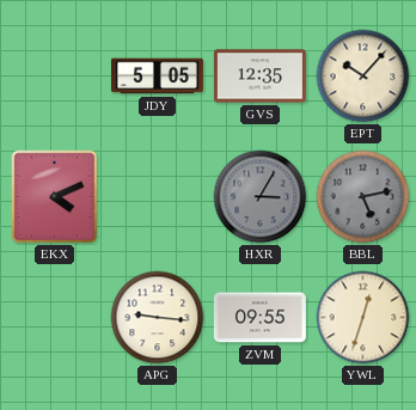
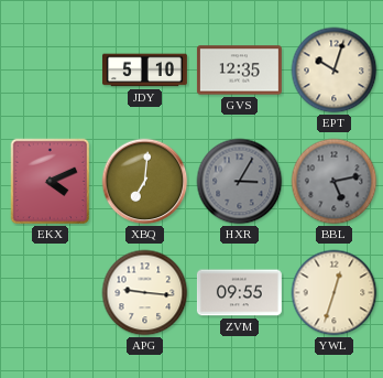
JDY: 5:05 -> 5:10 (144, 71)
EPT: 10:07 -> 10:03 (335, 71)
XBQ: none -> 7:01 (145, 182)
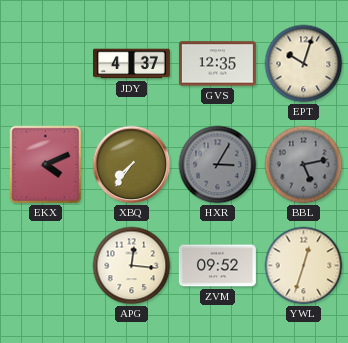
JDY: 5:10 -> 4:37 (131, 64)
XBQ: 7:01 -> 7:36 (132, 165)
APG: 9:16 -> 12:16 (132, 266)
ZVM: 09:55 -> 09:52 (217, 266)
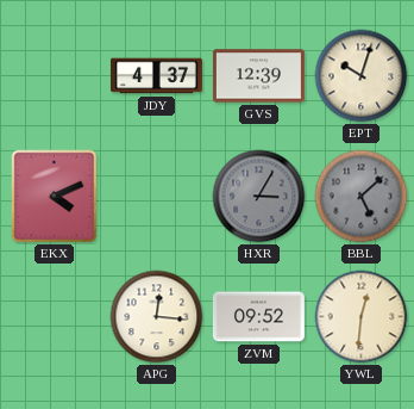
GVS: 12:35 -> 12:39 (258, 76)
XBQ: 7:36 -> none (132, 165)
BBL: 5:13 -> 5:08 (362, 197)
YWL: 12:33 -> 12:31 (362, 317)
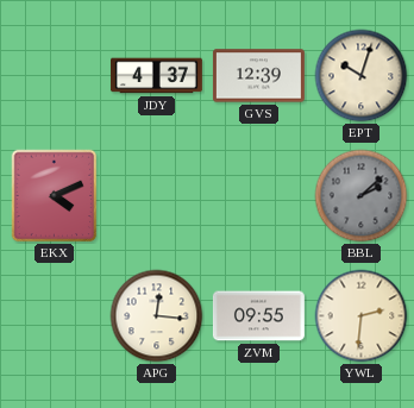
HXR: 3:05 -> none (259, 197)
BBL: 5:08 -> 2:08 (362, 196)
ZVM: 09:52 -> 09:55 (258, 316)
YWL: 12:31 -> 2:31 (362, 316)
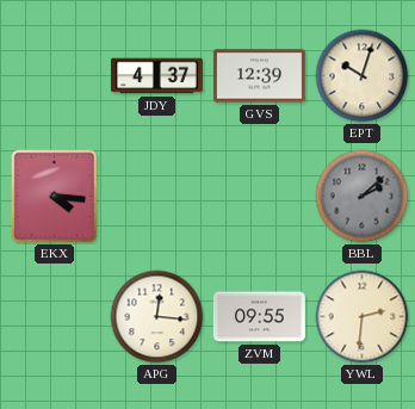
EKX: 4:11 -> 4:16 (55, 197)
